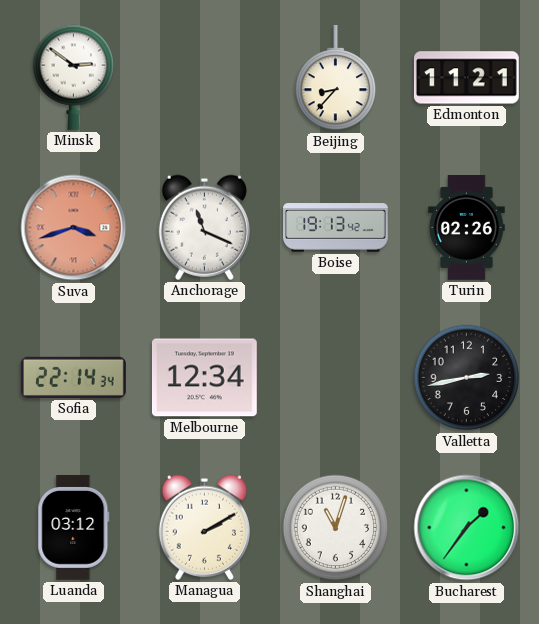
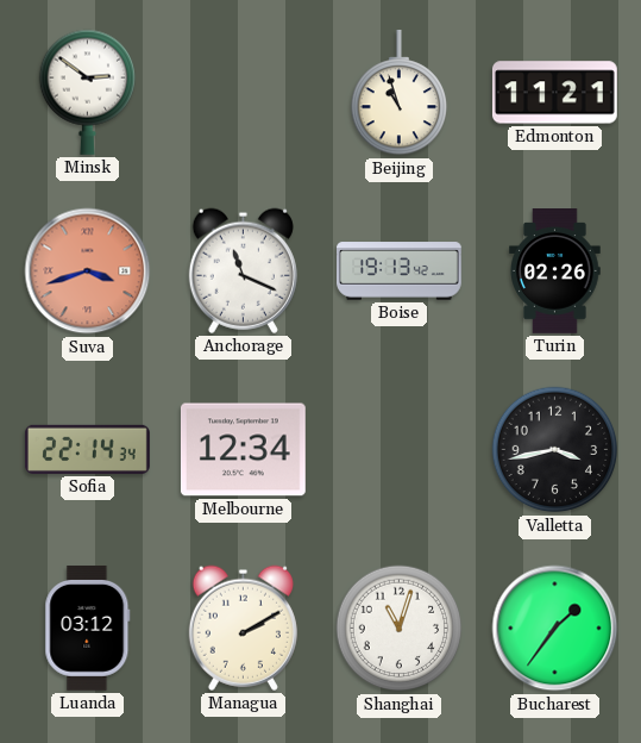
Beijing: 8:37 -> 10:57 (400, 93)
Valletta: 2:43 -> 3:43 (555, 450)
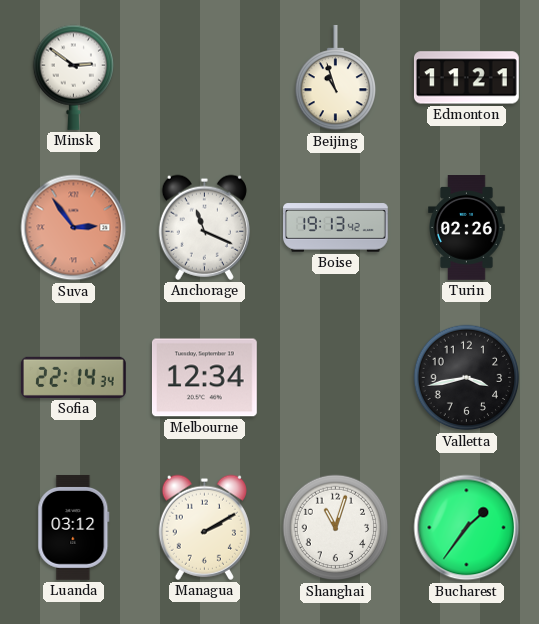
Suva: 3:42 -> 2:54 (74, 228)
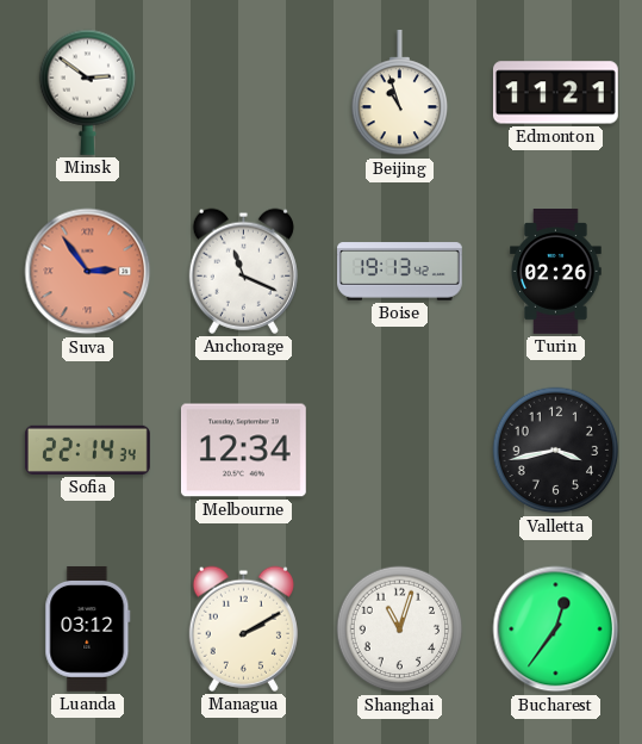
Bucharest: 1:36 -> 12:36 (556, 630)
